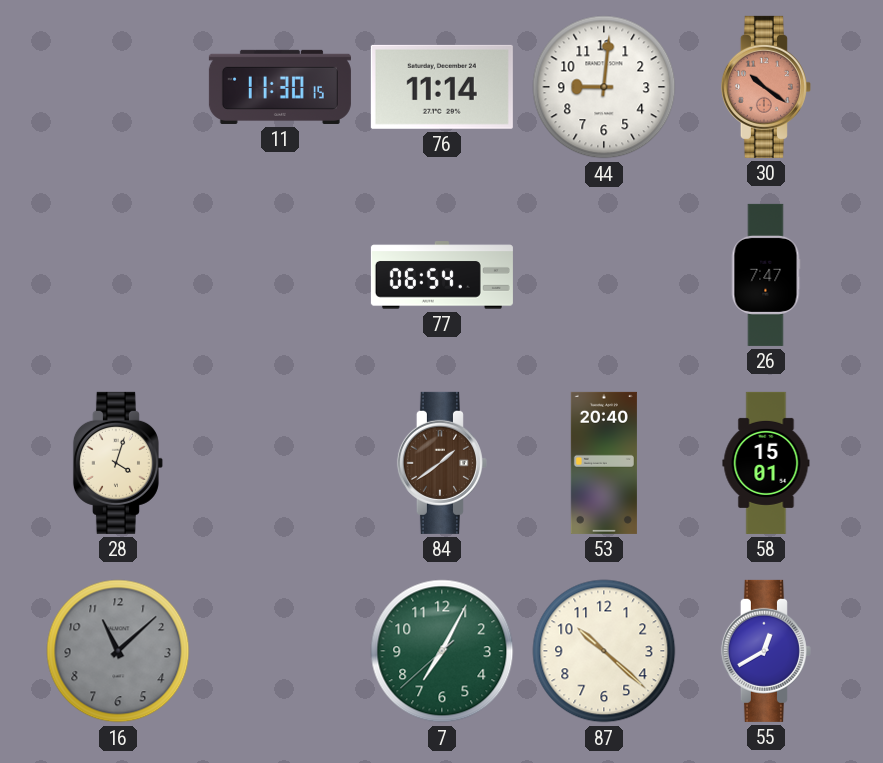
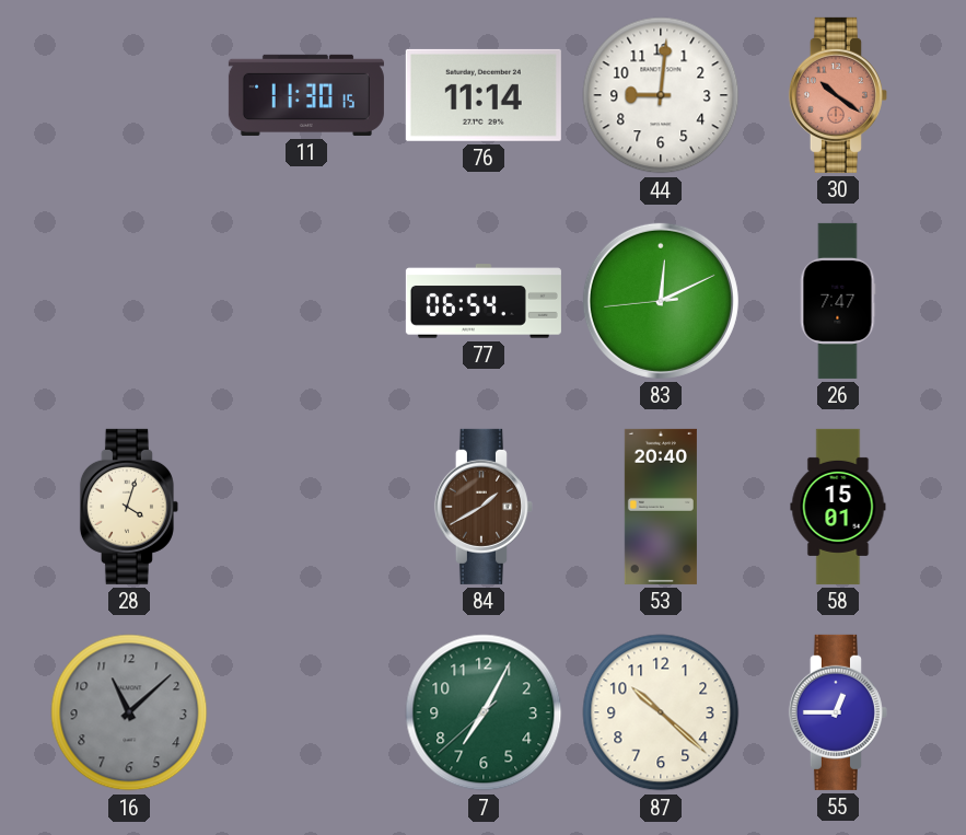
83: none -> 12:10 (661, 301)
84: 1:39 -> 1:40 (484, 507)
55: 12:40 -> 12:45 (838, 712)
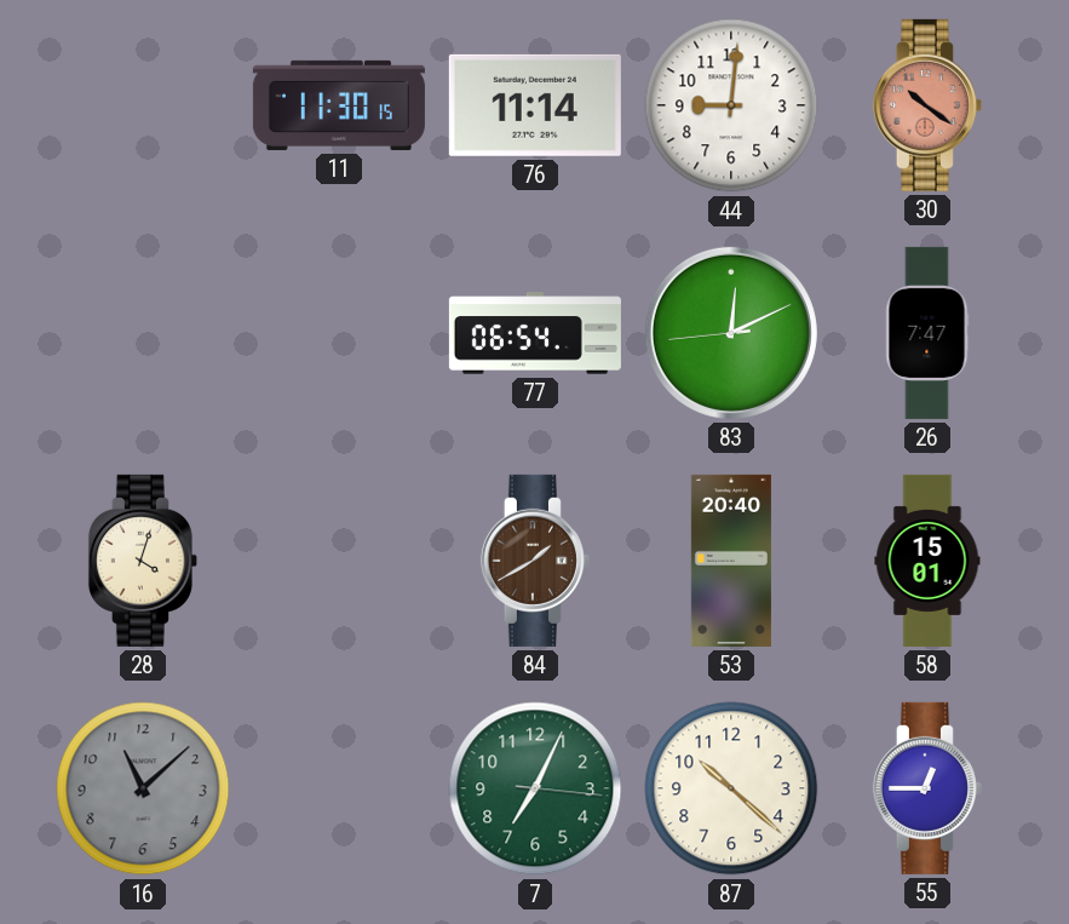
7: 7:04:38 -> 7:04:16 (535, 788)
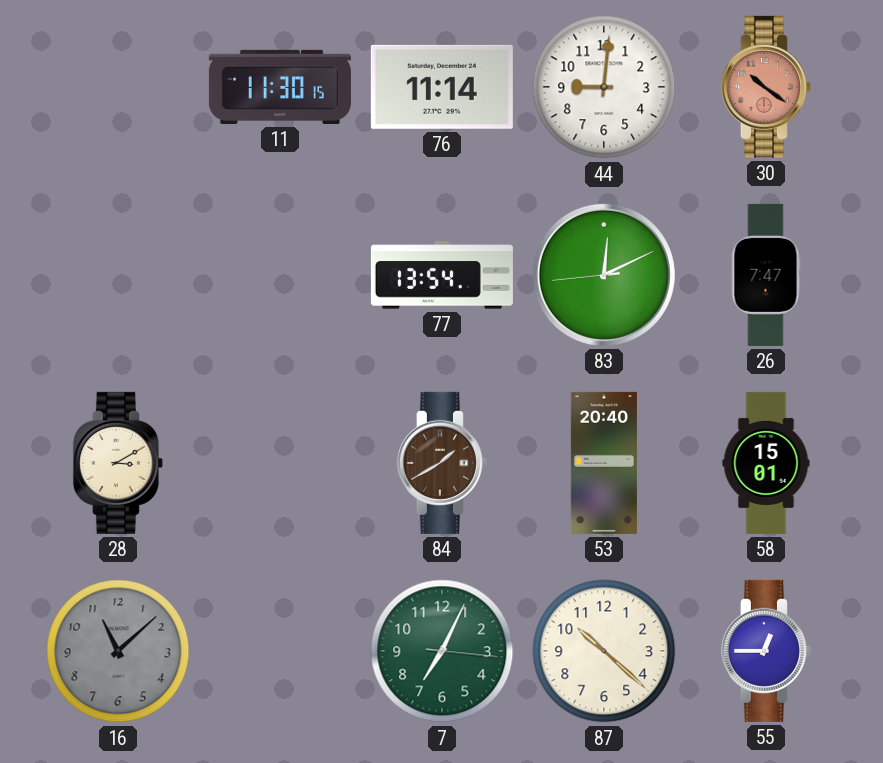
77: 06:54 -> 13:54 (442, 275)
28: 4:03 -> 3:10 (118, 463)
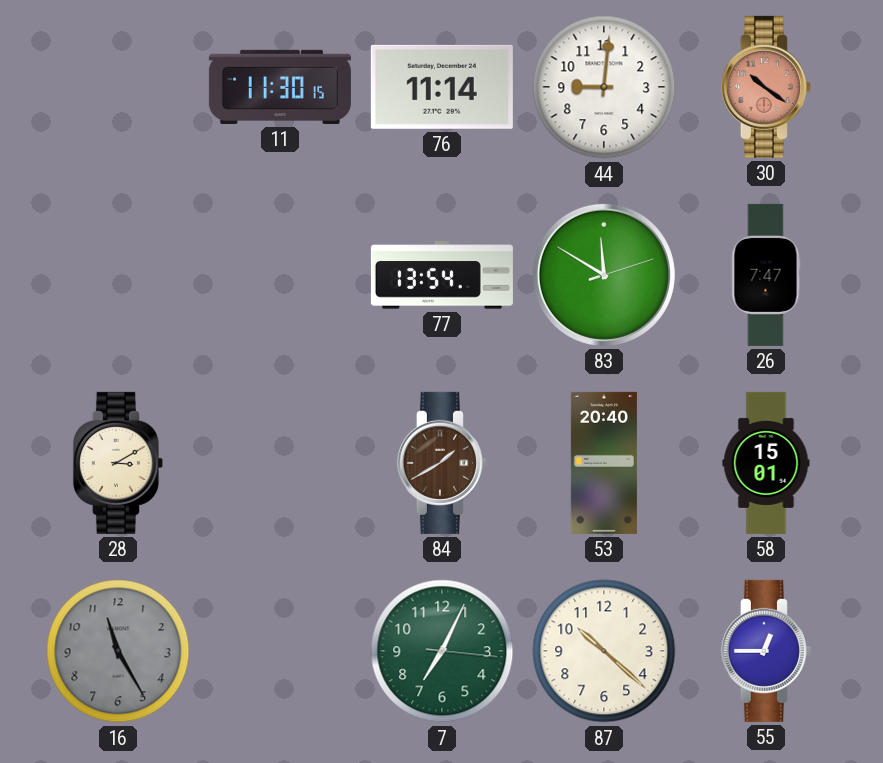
83: 12:10 -> 11:50 (604, 275)
16: 11:08 -> 11:25 (118, 651)
